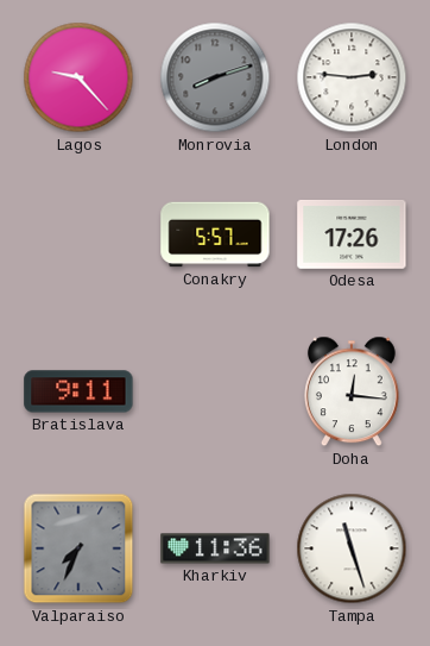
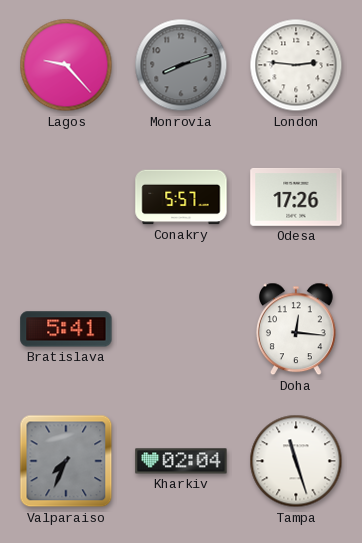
Bratislava: 9:11 -> 5:41 (66, 329)
Kharkiv: 11:36 -> 02:04 (181, 461)
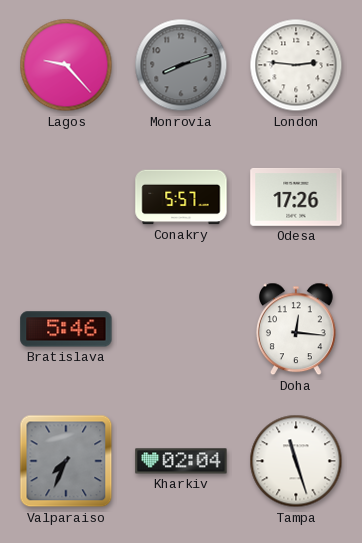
Bratislava: 5:41 -> 5:46 (66, 329)
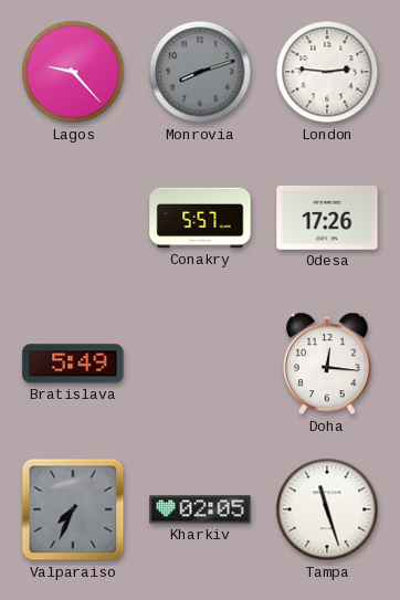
Bratislava: 5:46 -> 5:49 (73, 364)
Kharkiv: 02:04 -> 02:05 (200, 509)
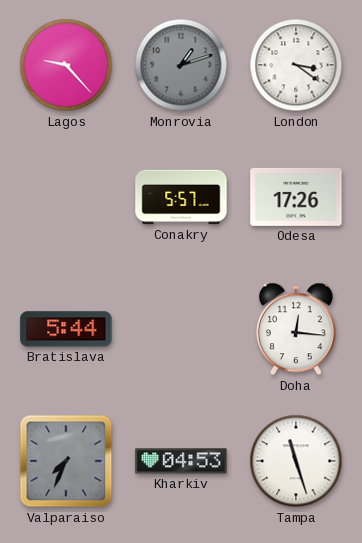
Monrovia: 8:12 -> 1:12 (181, 65)
London: 2:46 -> 3:21 (296, 65)
Bratislava: 5:49 -> 5:44 (66, 329)
Kharkiv: 02:05 -> 04:53 (181, 461)
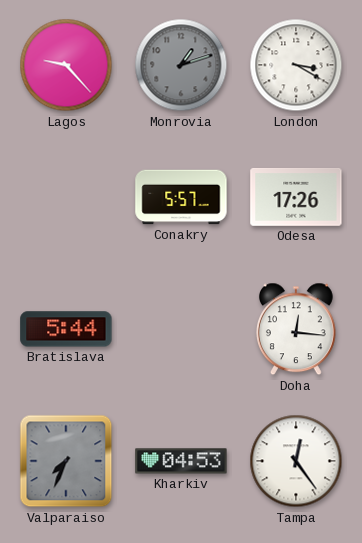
London: 3:21 -> 3:20 (296, 65)
Tampa: 11:27 -> 12:24 (296, 461)
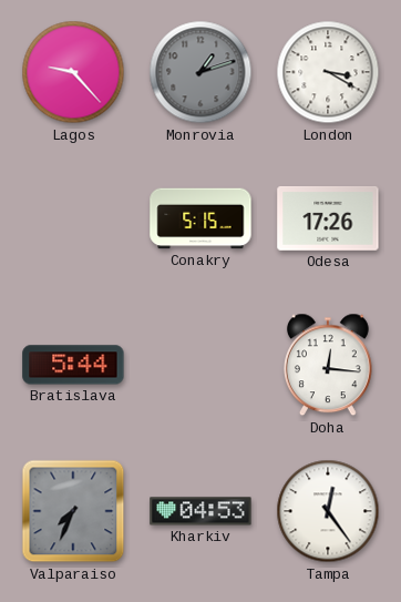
Conakry: 5:57 -> 5:15 (200, 218)
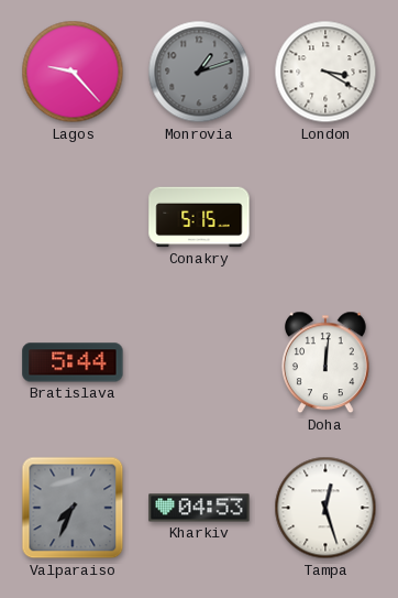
Odesa: 17:26 -> none (328, 218)
Doha: 12:16 -> 12:01 (325, 362)
Tampa: 12:24 -> 12:27 (325, 508)
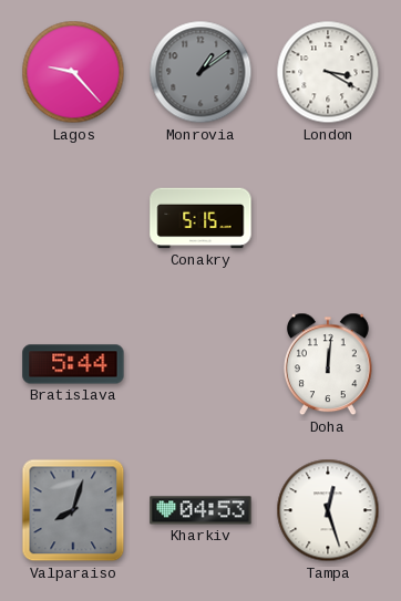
Monrovia: 1:12 -> 1:09 (200, 72)
Valparaiso: 7:34 -> 8:03 (73, 510)
